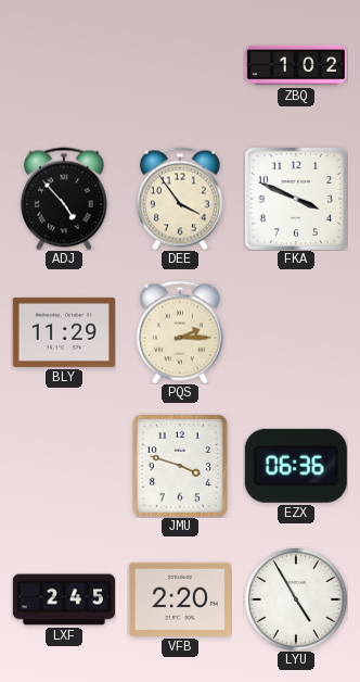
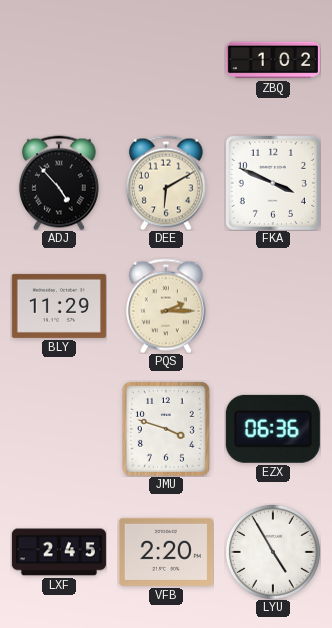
DEE: 3:54 -> 6:10 (166, 183)
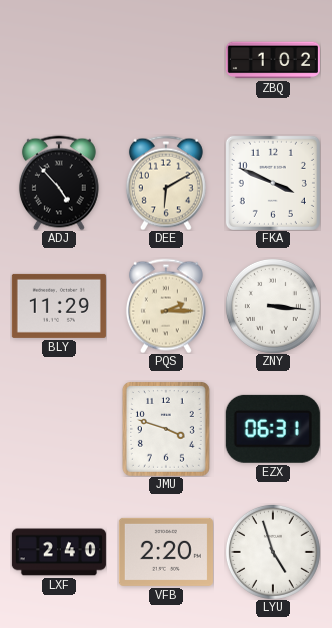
ZNY: none -> 3:16 (273, 306)
EZX: 06:36 -> 06:31 (273, 429)
LXF: 2:45 -> 2:40 (59, 552)
LYU: 4:55 -> 4:57 (273, 552)
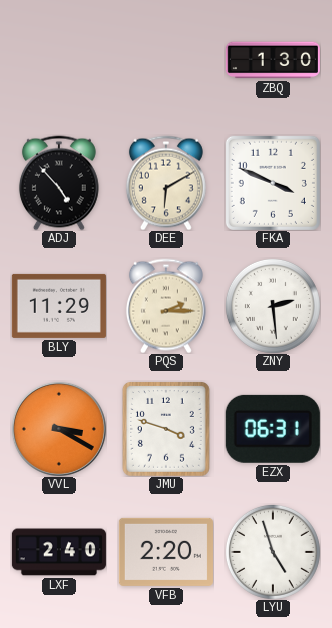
ZBQ: 1:02 -> 1:30 (273, 60)
ZNY: 3:16 -> 2:29 (273, 306)
VVL: none -> 3:20 (59, 429)
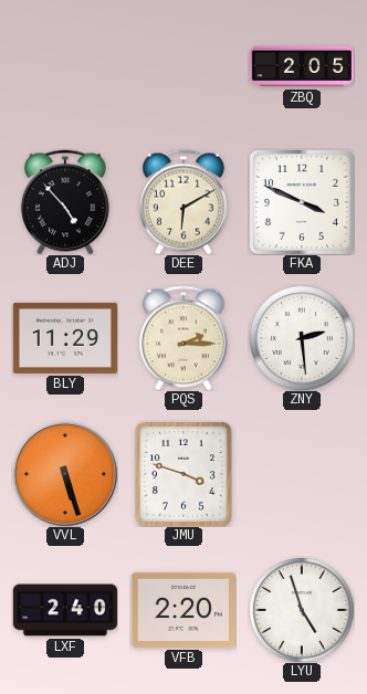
ZBQ: 1:30 -> 2:05 (302, 66)
VVL: 3:20 -> 5:27 (65, 474)
EZX: 06:31 -> none (273, 429)
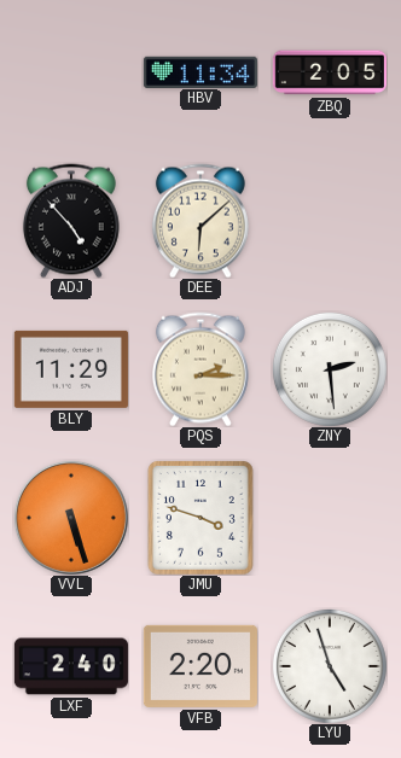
HBV: none -> 11:34 (200, 71)
DEE: 6:10 -> 6:08 (200, 221)
FKA: 3:49 -> none (302, 202)
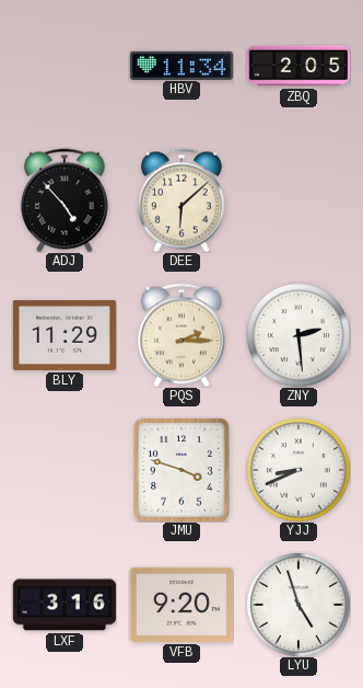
VVL: 5:27 -> none (71, 518)
YJJ: none -> 8:41 (298, 470)
LXF: 2:40 -> 3:16 (65, 605)
VFB: 2:20 -> 9:20 (181, 605)
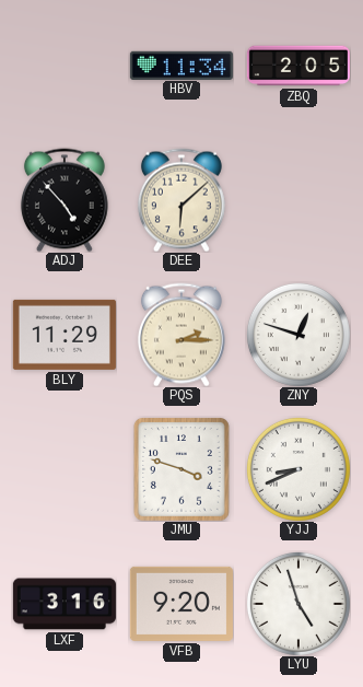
ZNY: 2:29 -> 12:48 (298, 335)
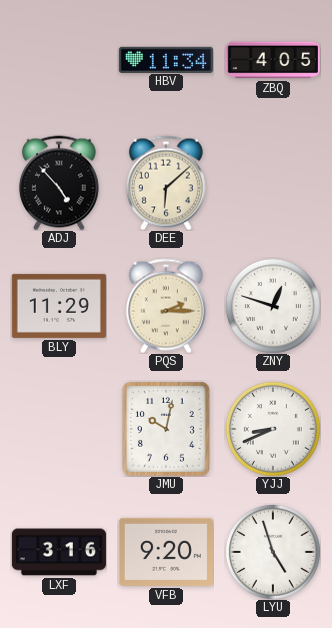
ZBQ: 2:05 -> 4:05 (273, 60)
JMU: 3:48 -> 10:02 (166, 429)
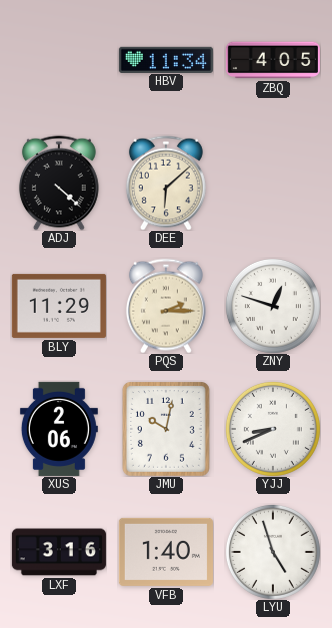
ADJ: 4:53 -> 4:22 (59, 183)
XUS: none -> 2:06 (59, 429)
VFB: 9:20 -> 1:40 (166, 552)
